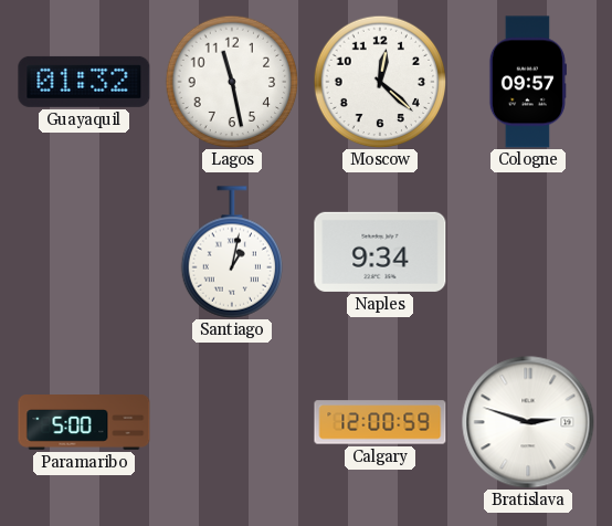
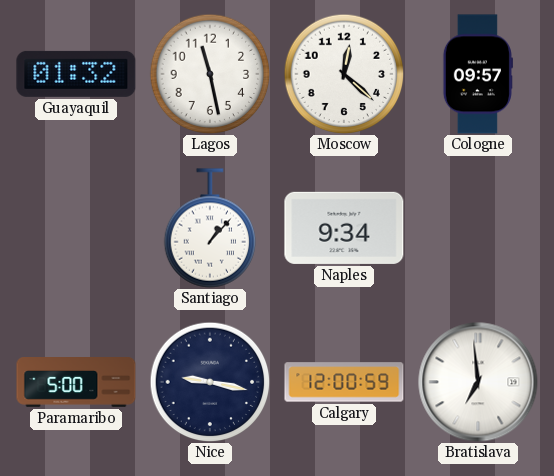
Santiago: 1:02 -> 1:07 (209, 228)
Nice: none -> 9:17 (210, 382)
Bratislava: 2:48 -> 6:59 (478, 382)
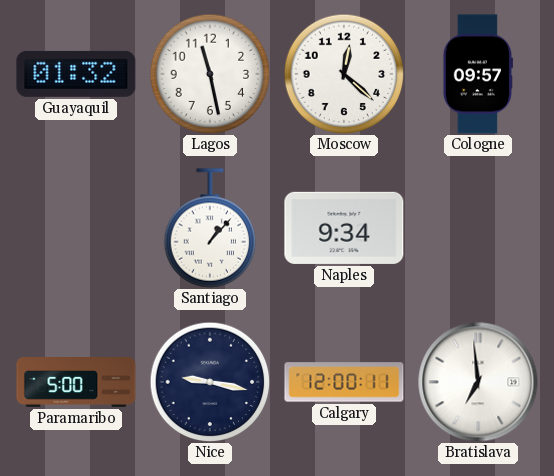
Calgary: 12:00:59 -> 12:00:11 (344, 382)
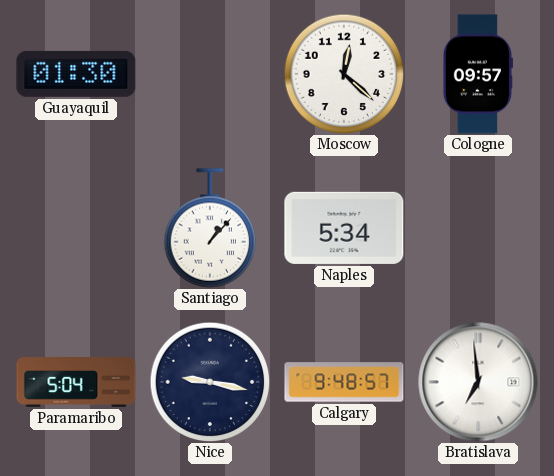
Guayaquil: 01:32 -> 01:30 (76, 74)
Lagos: 11:28 -> none (210, 74)
Naples: 9:34 -> 5:34 (344, 228)
Paramaribo: 5:00 -> 5:04 (76, 382)
Calgary: 12:00 -> 9:48 (344, 382)
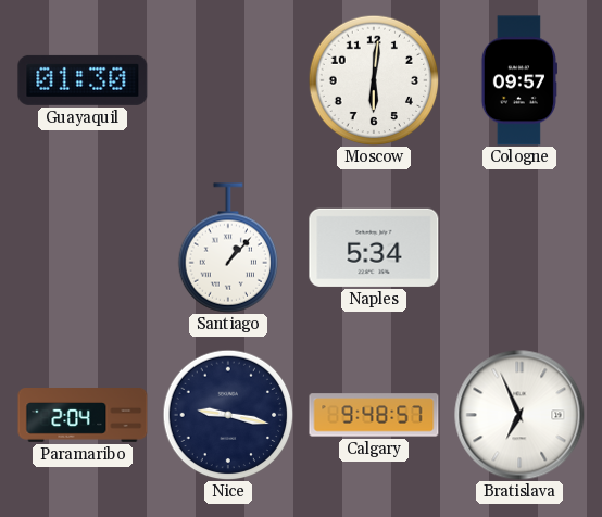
Moscow: 12:22 -> 6:01 (374, 80)
Paramaribo: 5:04 -> 2:04 (83, 415)
Bratislava: 6:59 -> 6:56 (519, 415)
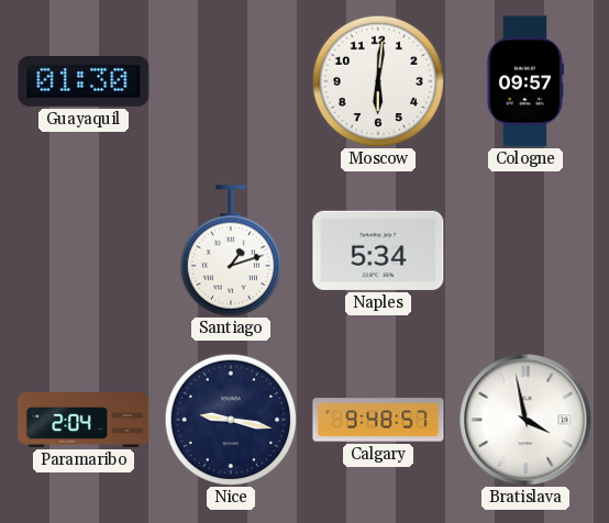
Santiago: 1:07 -> 1:12 (230, 251)
Bratislava: 6:56 -> 3:58 (525, 420)
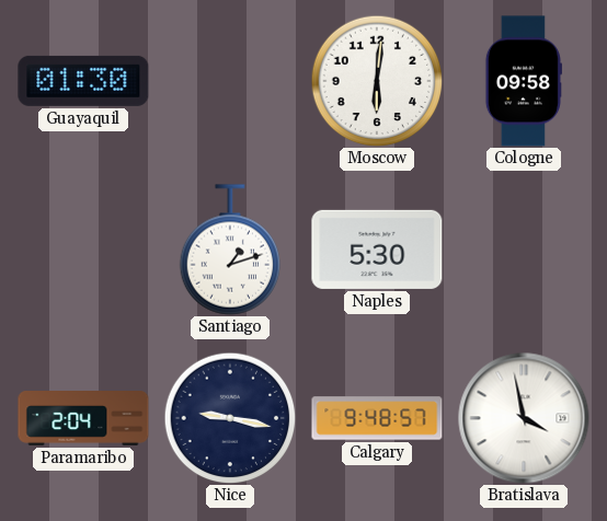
Cologne: 09:57 -> 09:58 (524, 81)
Naples: 5:34 -> 5:30 (377, 250)
